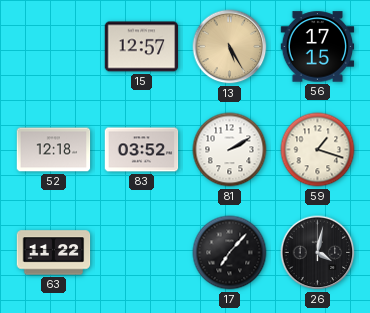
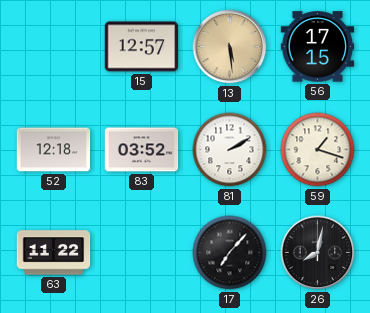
13: 5:25 -> 5:29 (230, 47)
26: 4:02 -> 8:02 (318, 253)
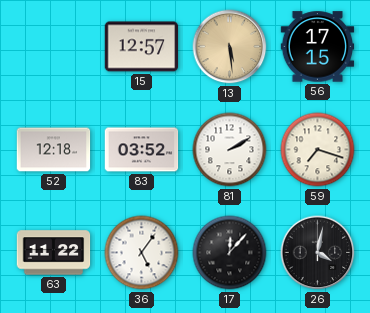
59: 1:18 -> 7:18 (318, 150)
36: none -> 5:06 (142, 253)
17: 7:07 -> 12:07 (230, 253)
26: 8:02 -> 4:02 (318, 253)
